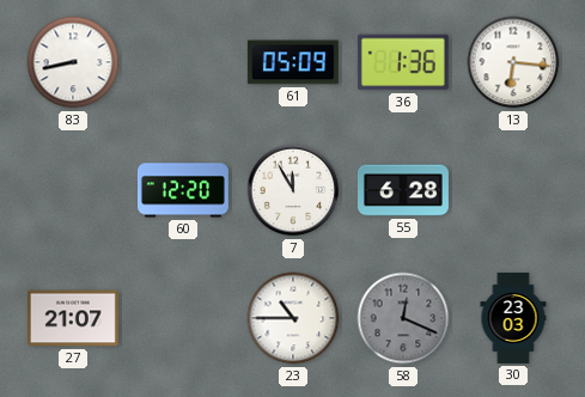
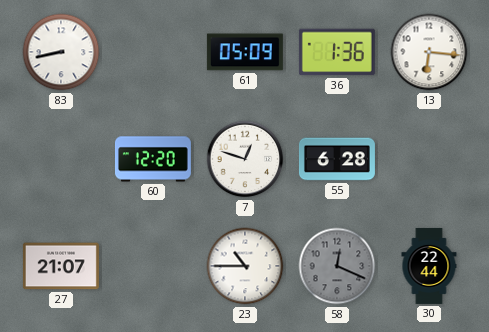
7: 11:55 -> 12:48 (245, 159)
30: 23:03 -> 22:44 (429, 266)
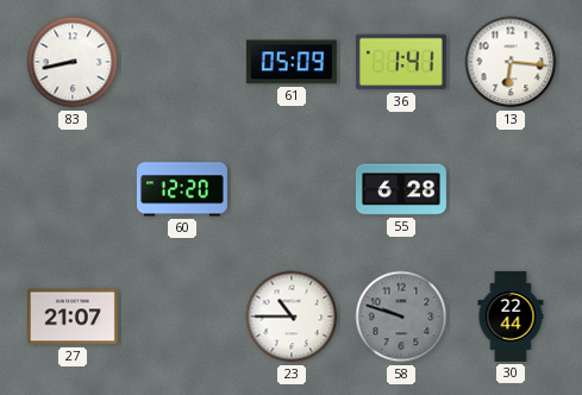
36: 1:36 -> 1:41 (401, 62)
7: 12:48 -> none (245, 159)
58: 12:19 -> 9:48 (401, 316)
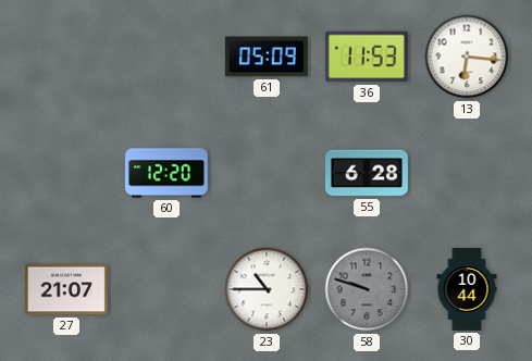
83: 8:43 -> none (73, 62)
36: 1:41 -> 11:53 (367, 57)
30: 22:44 -> 10:44 (467, 289)
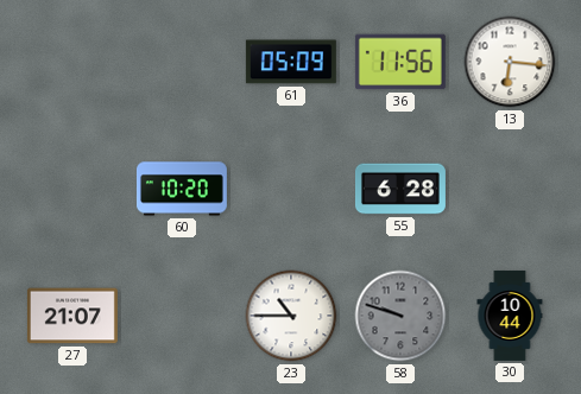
36: 11:53 -> 11:56 (400, 62)
60: 12:20 -> 10:20 (182, 189)
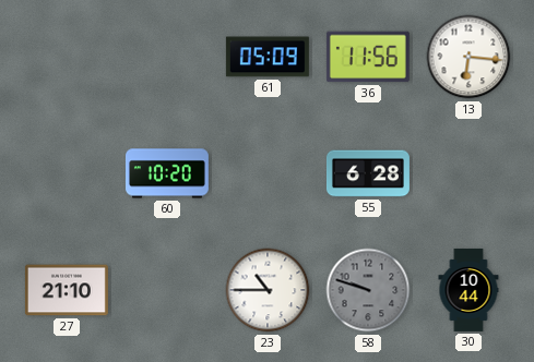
27: 21:07 -> 21:10 (67, 290)
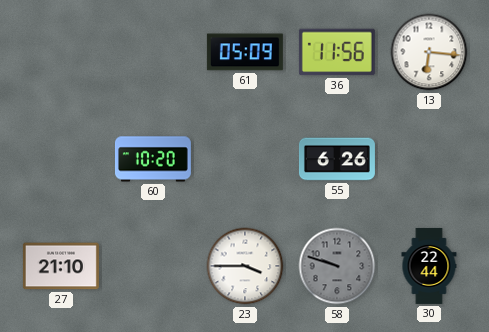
55: 6:28 -> 6:26 (337, 159)
23: 10:45 -> 3:45 (245, 266)
30: 10:44 -> 22:44 (429, 266)
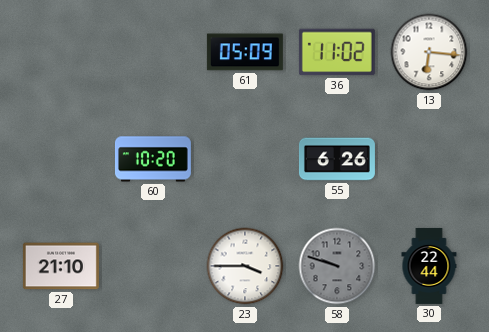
36: 11:56 -> 11:02 (337, 52)
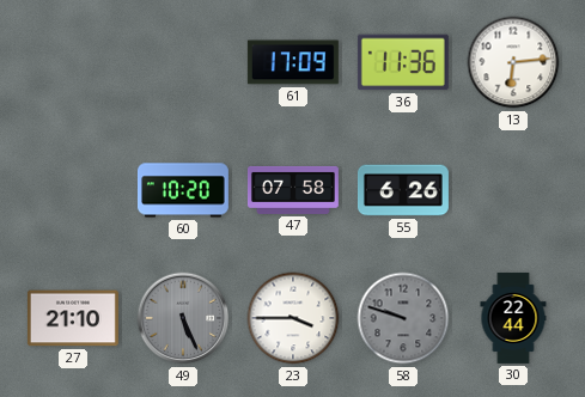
61: 05:09 -> 17:09 (293, 62)
36: 11:02 -> 11:36 (403, 62)
13: 6:16 -> 6:14 (513, 62)
47: none -> 07:58 (293, 190)
49: none -> 5:26 (183, 318)
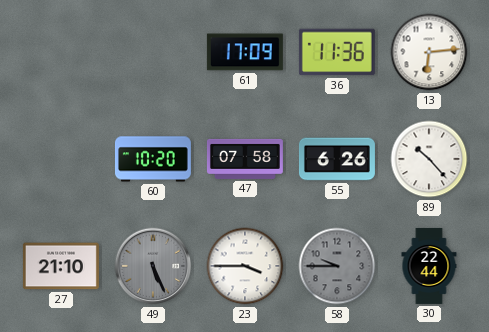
89: none -> 10:23 (429, 159)
58: 9:48 -> 9:45 (337, 266)
